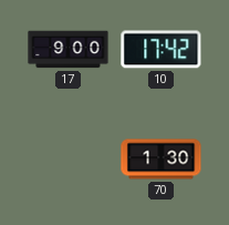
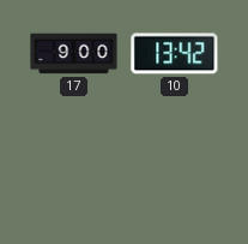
10: 17:42 -> 13:42 (175, 54)
70: 1:30 -> none (162, 160)
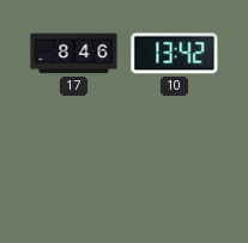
17: 9:00 -> 8:46 (74, 54)
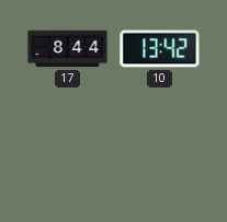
17: 8:46 -> 8:44 (68, 49)
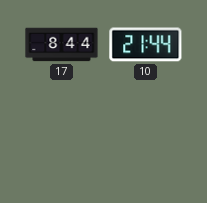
10: 13:42 -> 21:44 (146, 45)
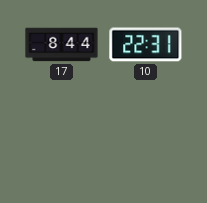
10: 21:44 -> 22:31 (146, 45)
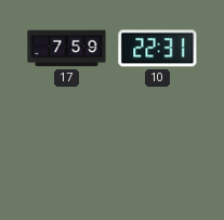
17: 8:44 -> 7:59 (67, 49)
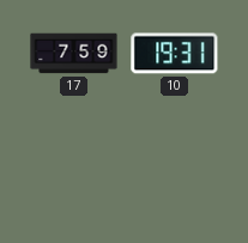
10: 22:31 -> 19:31 (175, 54)
